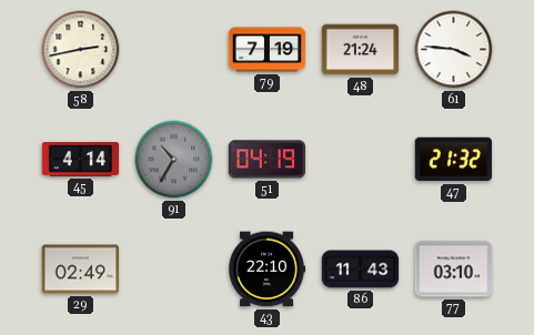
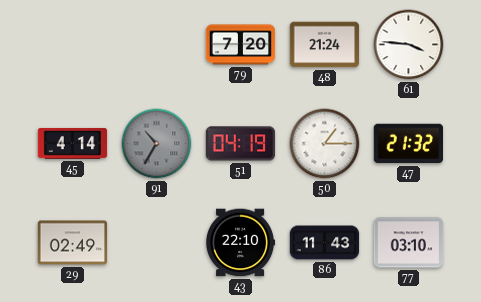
58: 2:43 -> none (81, 50)
79: 7:19 -> 7:20 (241, 45)
50: none -> 1:15 (325, 144)
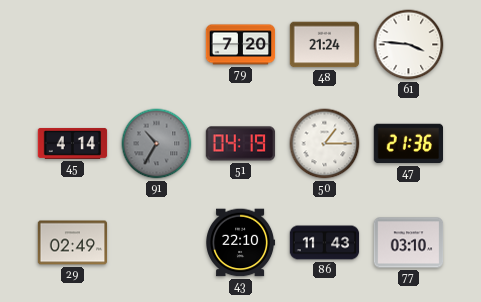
47: 21:32 -> 21:36 (408, 144)
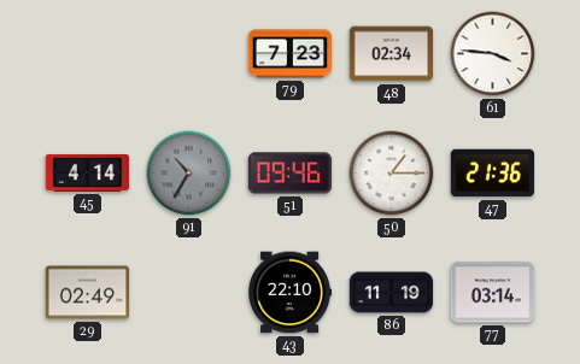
79: 7:20 -> 7:23 (291, 54)
48: 21:24 -> 02:34 (392, 54)
51: 04:19 -> 09:46 (291, 174)
86: 11:43 -> 11:19 (392, 293)
77: 03:10 -> 03:14 (493, 293)
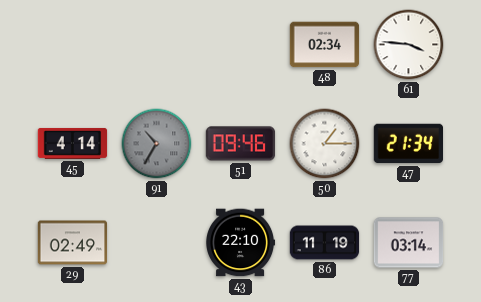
79: 7:23 -> none (291, 54)
47: 21:36 -> 21:34 (408, 144)
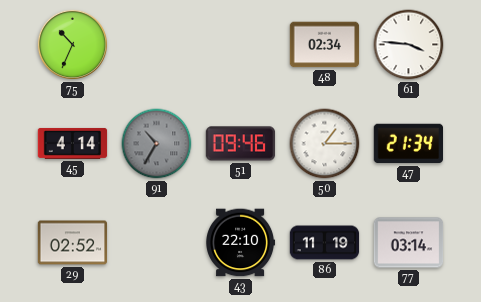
75: none -> 10:34 (72, 44)
29: 02:49 -> 02:52 (73, 243)
